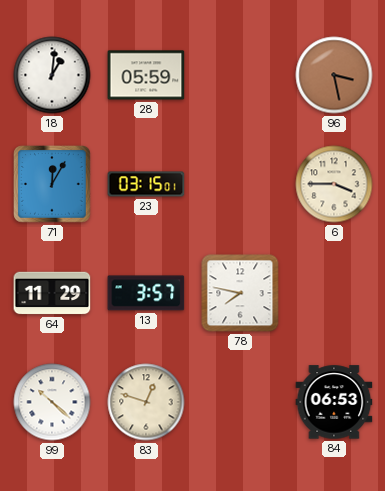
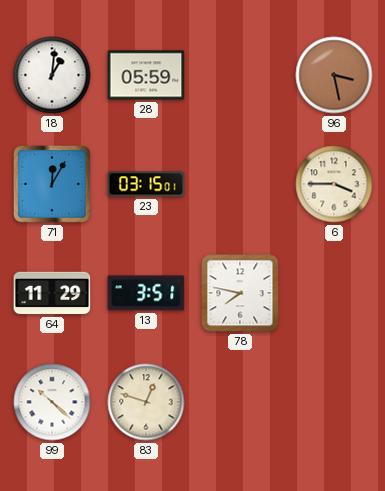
13: 3:57 -> 3:51 (146, 293)
84: 06:53 -> none (334, 402)
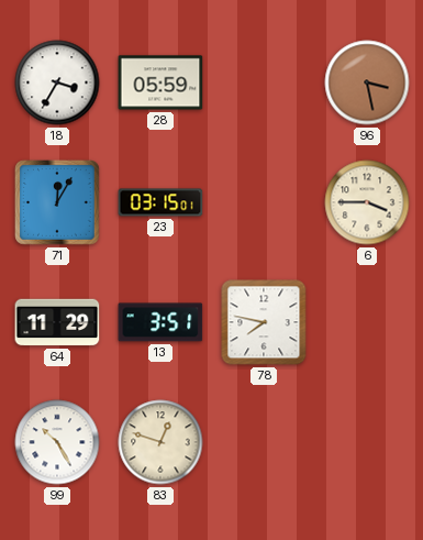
18: 1:01 -> 3:35 (57, 82)
99: 10:22 -> 10:25 (57, 442)
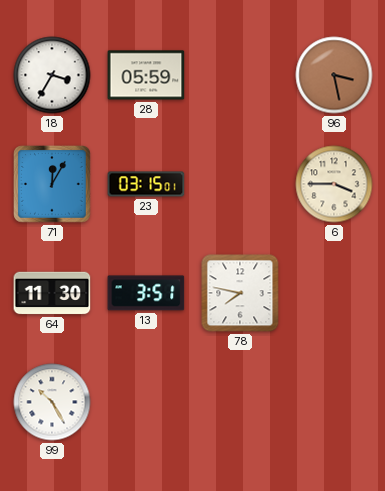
64: 11:29 -> 11:30 (52, 293)
83: 12:48 -> none (160, 442)
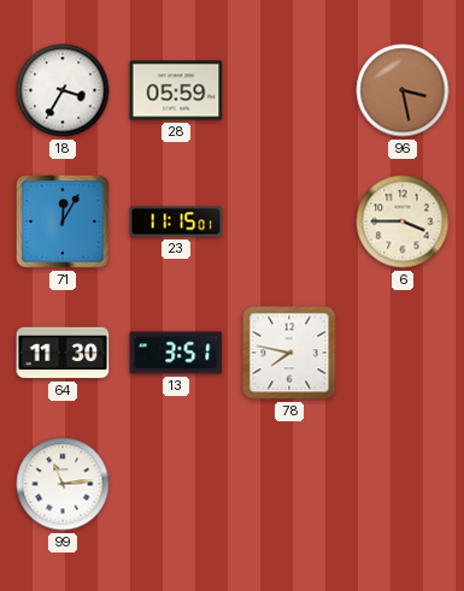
23: 03:15 -> 11:15 (176, 221)
99: 10:25 -> 11:14 (63, 484)
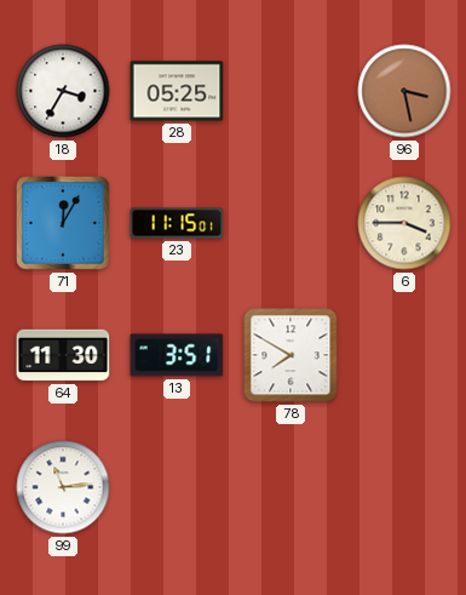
28: 05:59 -> 05:25 (177, 91)
78: 7:47 -> 7:50 (290, 355)
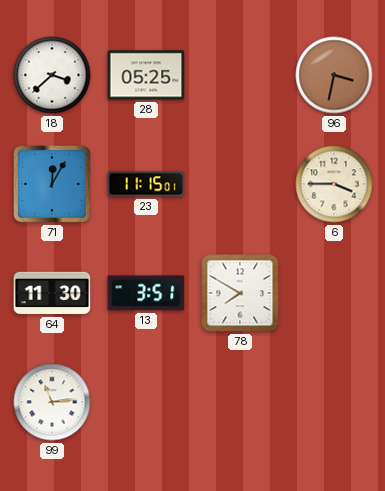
18: 3:35 -> 3:38 (52, 75)
96: 3:28 -> 3:32 (334, 75)
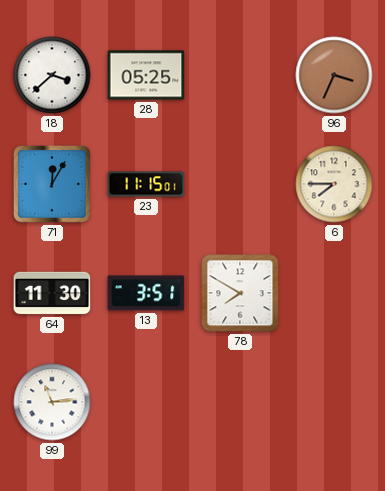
96: 3:32 -> 3:34 (334, 75)
6: 3:45 -> 7:45 (334, 184)
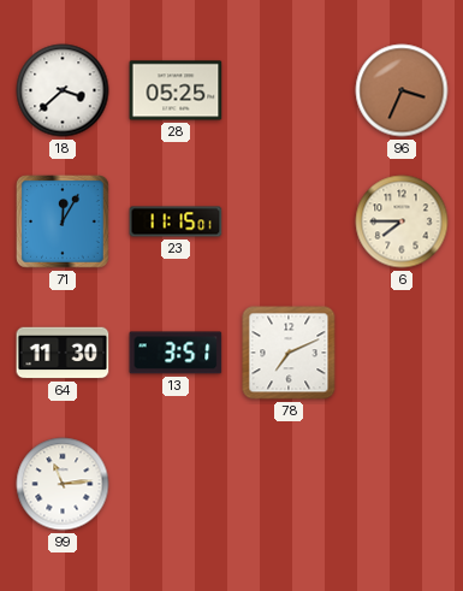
78: 7:50 -> 7:11 (289, 353)
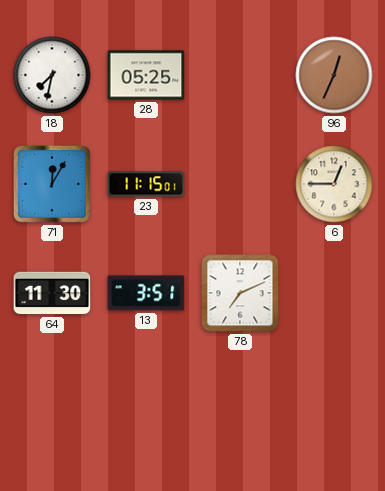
18: 3:38 -> 7:32 (52, 75)
96: 3:34 -> 12:34 (334, 75)
6: 7:45 -> 12:45 (334, 184)
99: 11:14 -> none (63, 484)
